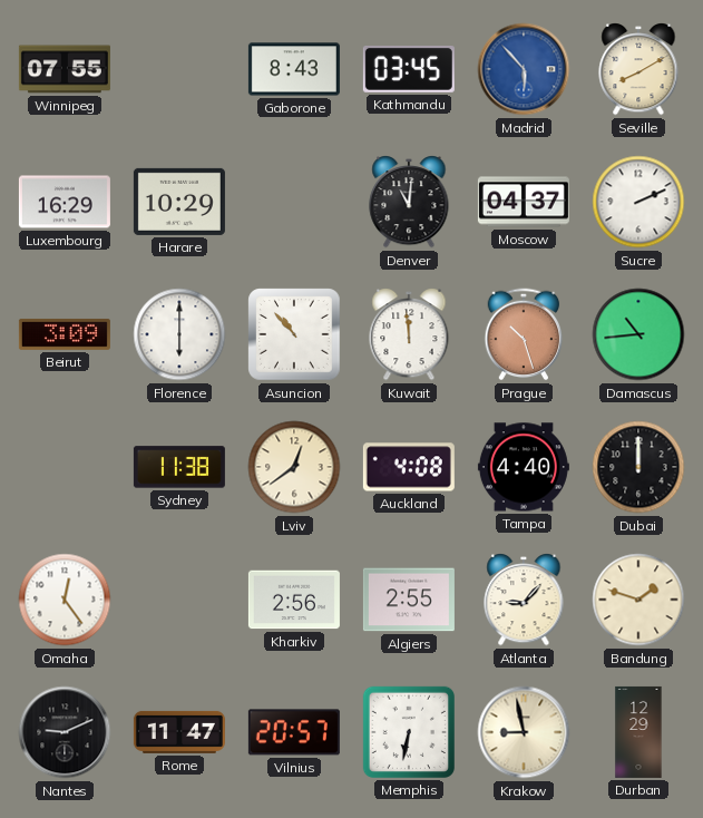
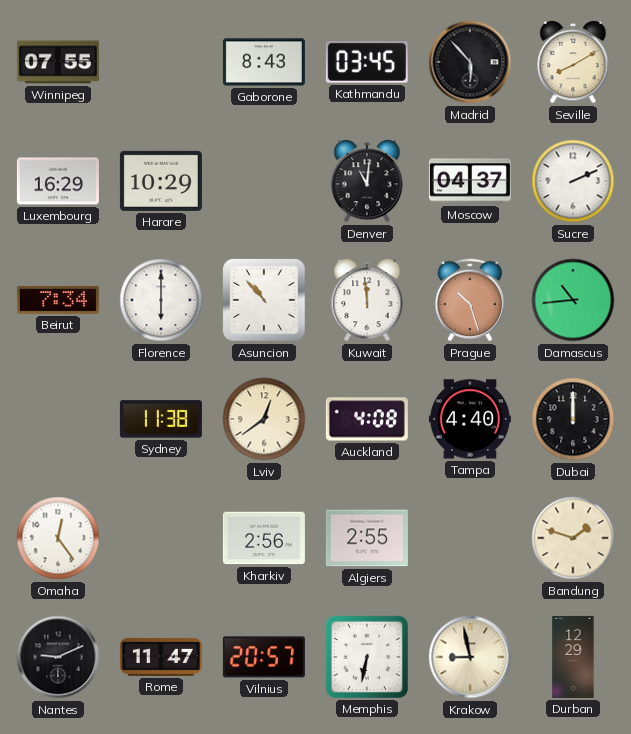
Madrid dial: blue -> black (470, 62)
Beirut: 3:09 -> 7:34 (58, 300)
Atlanta: 9:07 -> none (524, 601)
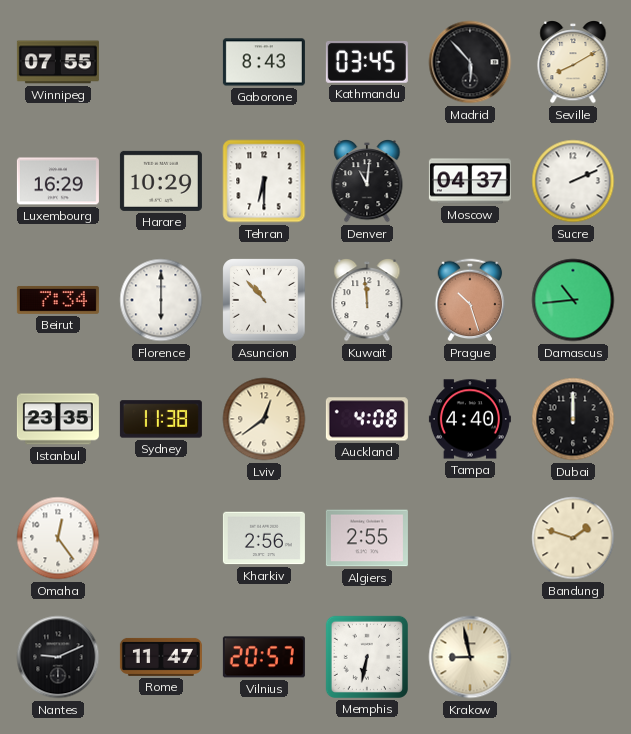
Tehran: none -> 6:30 (264, 181)
Istanbul: none -> 23:35 (58, 419)
Durban: 12:29 -> none (573, 657)
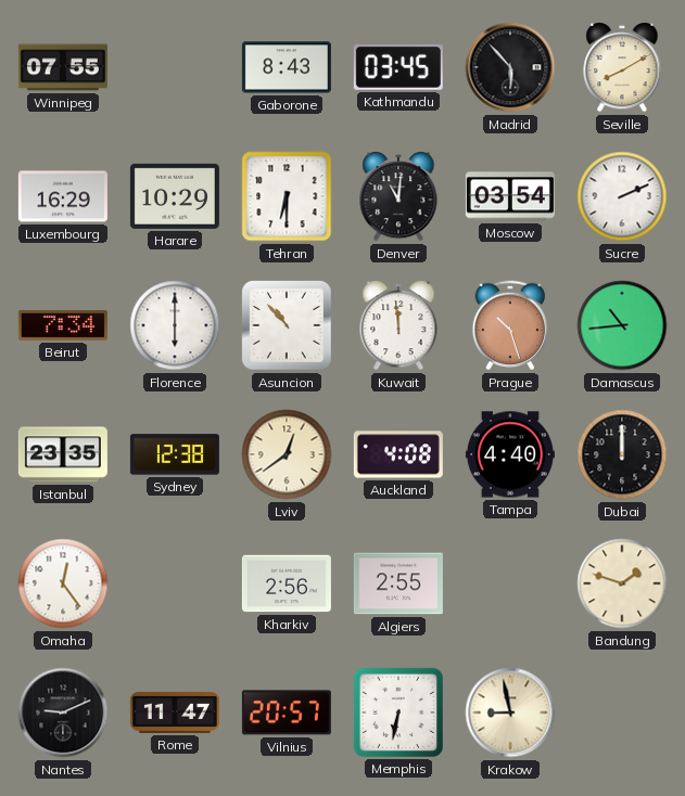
Moscow: 04:37 -> 03:54 (510, 196)
Sydney: 11:38 -> 12:38 (175, 454)
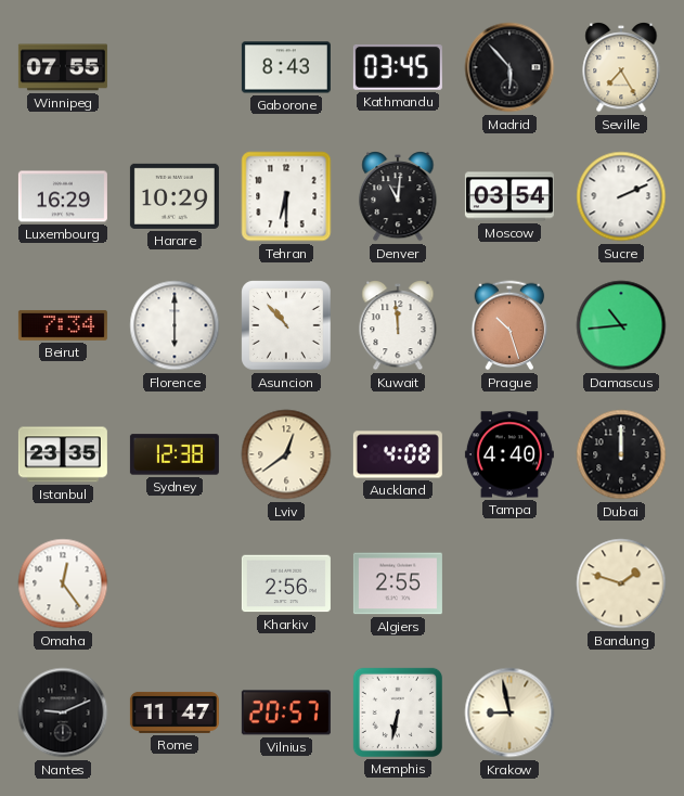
Seville: 8:10 -> 7:25 (621, 68)
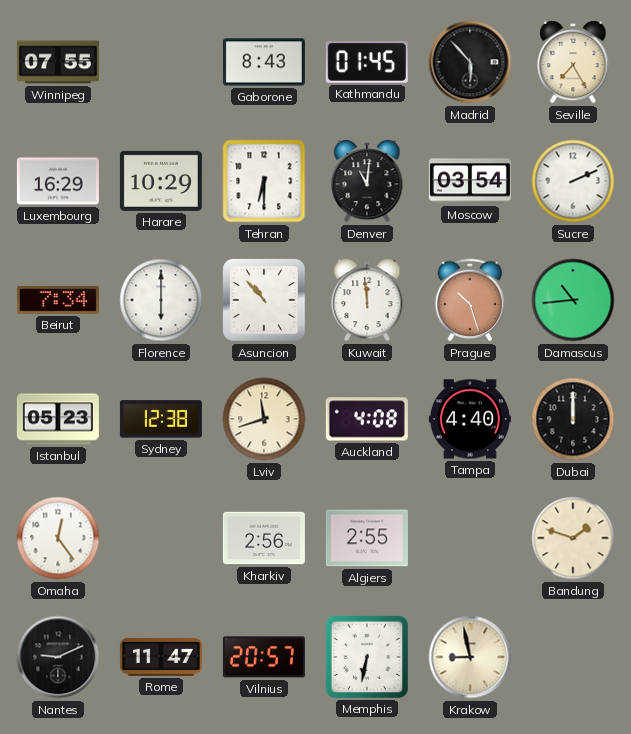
Kathmandu: 03:45 -> 01:45 (367, 63)
Istanbul: 23:35 -> 05:23 (58, 419)
Lviv: 12:39 -> 11:42 (264, 419)
